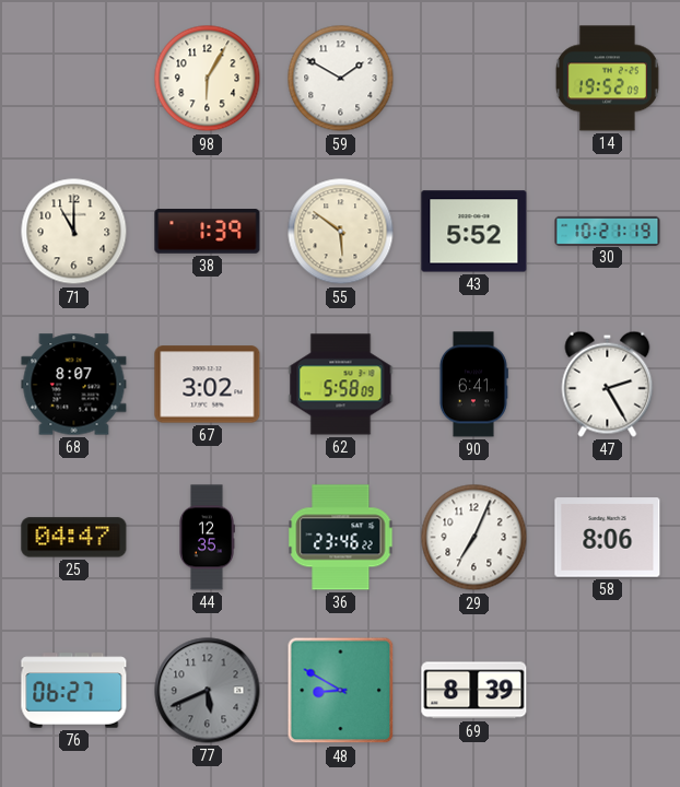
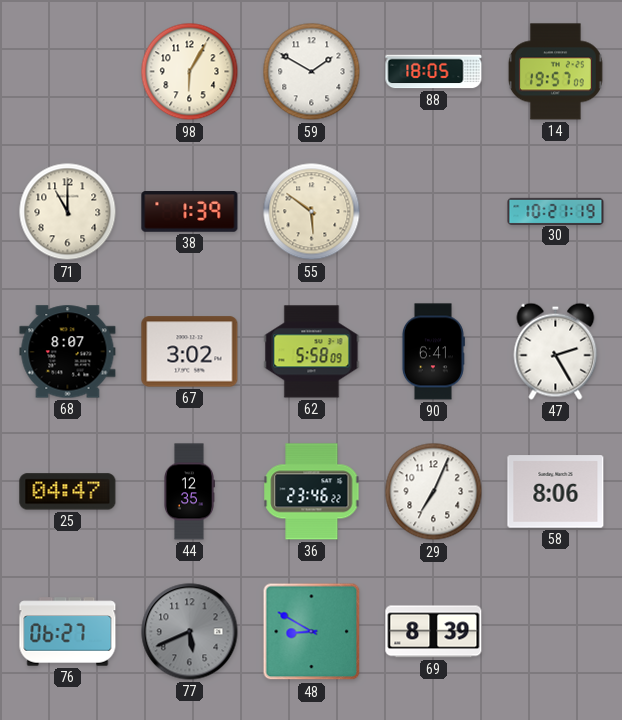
88: none -> 18:05 (434, 72)
14: 19:52 -> 19:57 (555, 72)
43: 5:52 -> none (474, 232)
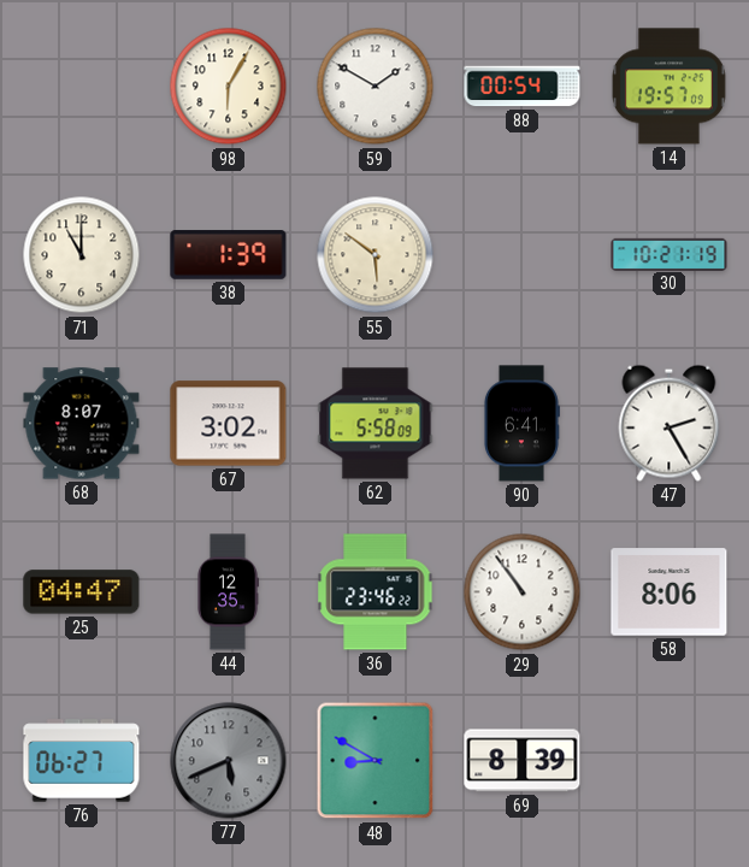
88: 18:05 -> 00:54 (523, 87)
29: 7:04 -> 10:54 (523, 592)
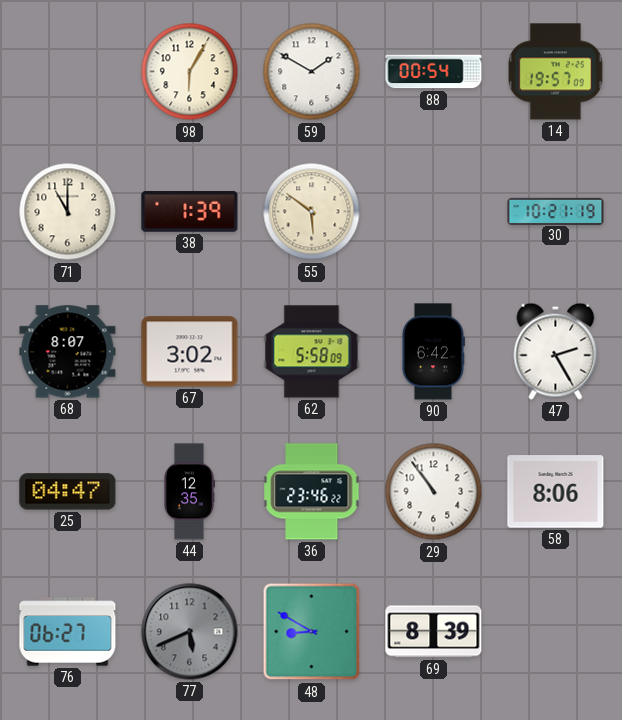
90: 6:41 -> 6:42 (433, 352)
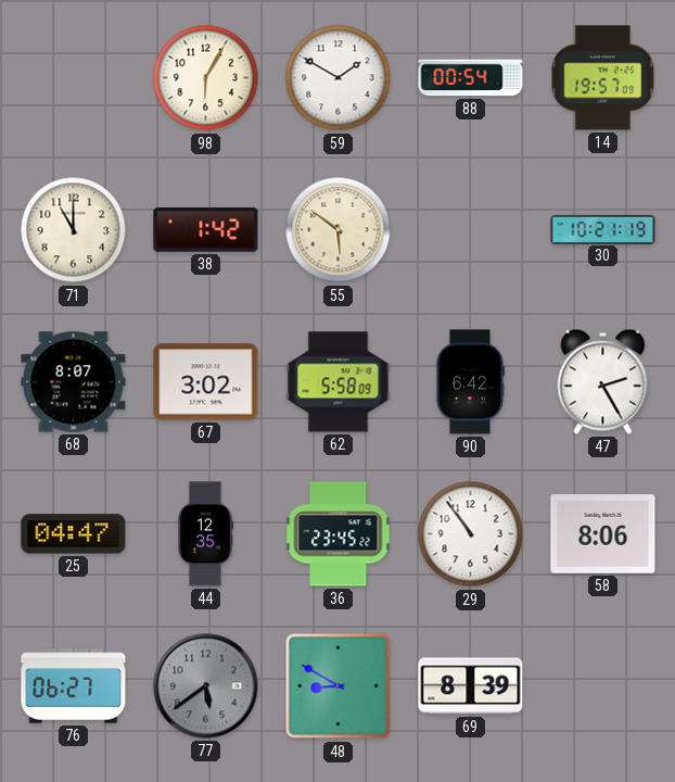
38: 1:39 -> 1:42 (206, 230)
36: 23:46 -> 23:45 (339, 534)
77: 5:41 -> 5:39 (206, 686)
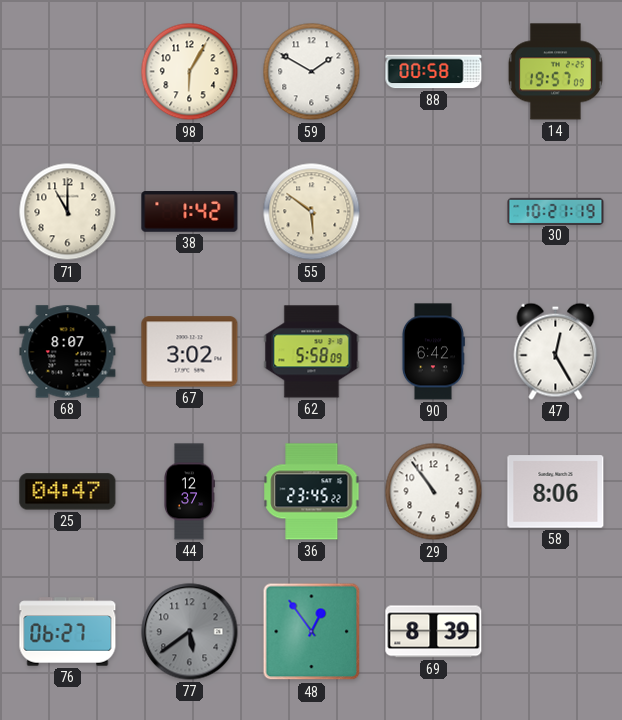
88: 00:54 -> 00:58 (434, 72)
47: 2:25 -> 12:25 (556, 351)
44: 12:35 -> 12:37 (190, 492)
48: 8:50 -> 12:54 (312, 632)
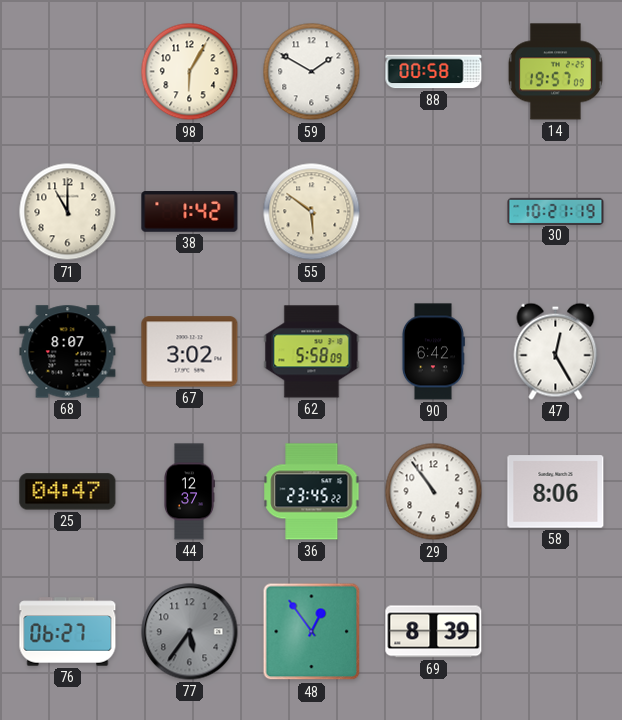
77: 5:39 -> 5:36 (190, 632)
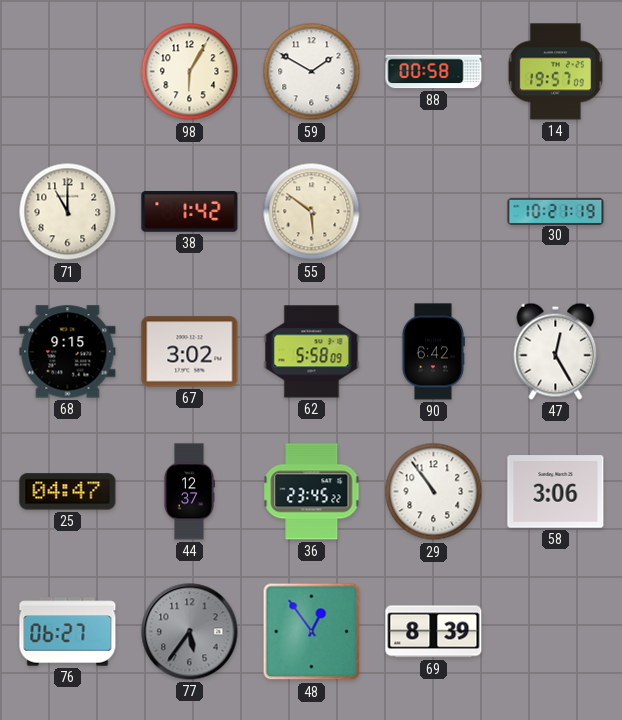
68: 8:07 -> 9:15 (68, 352)
58: 8:06 -> 3:06 (556, 492)
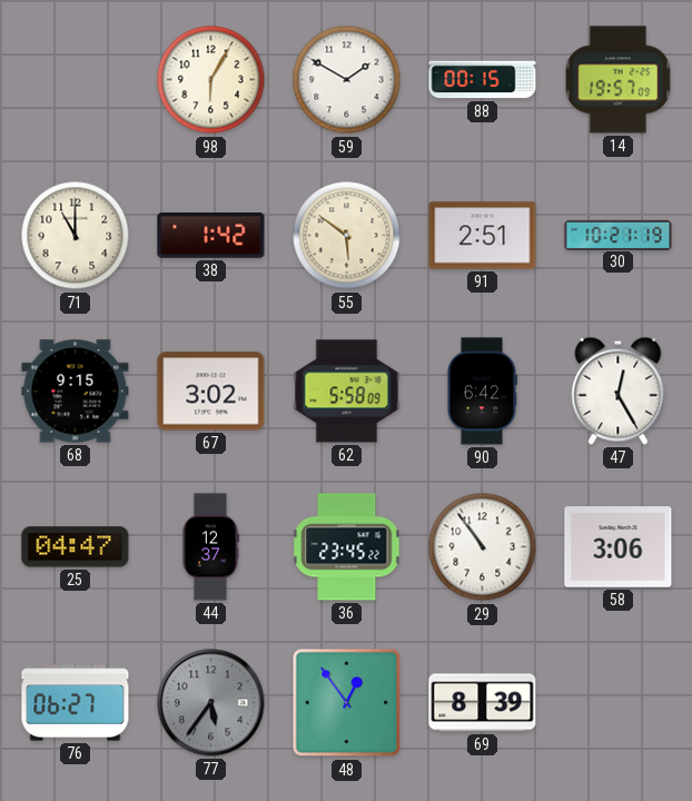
88: 00:58 -> 00:15 (483, 80)
91: none -> 2:51 (483, 236)
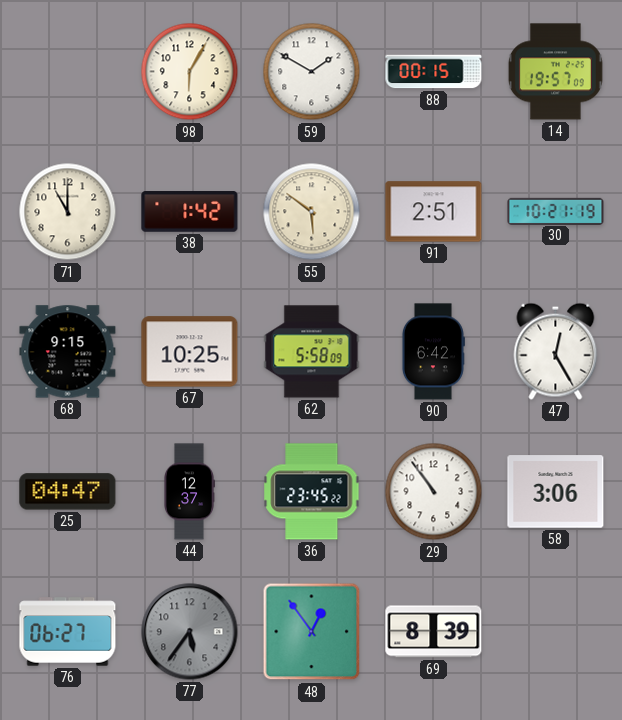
67: 3:02 -> 10:25 (190, 352)
